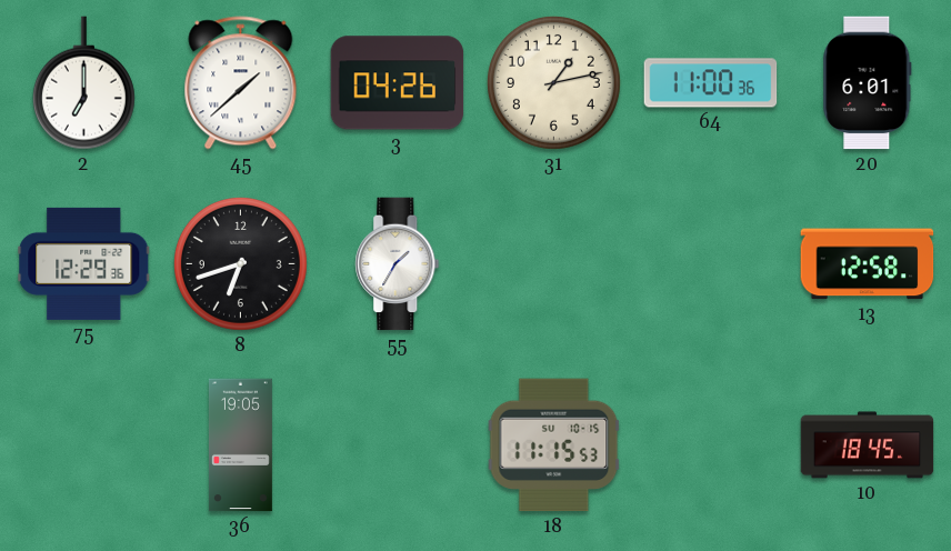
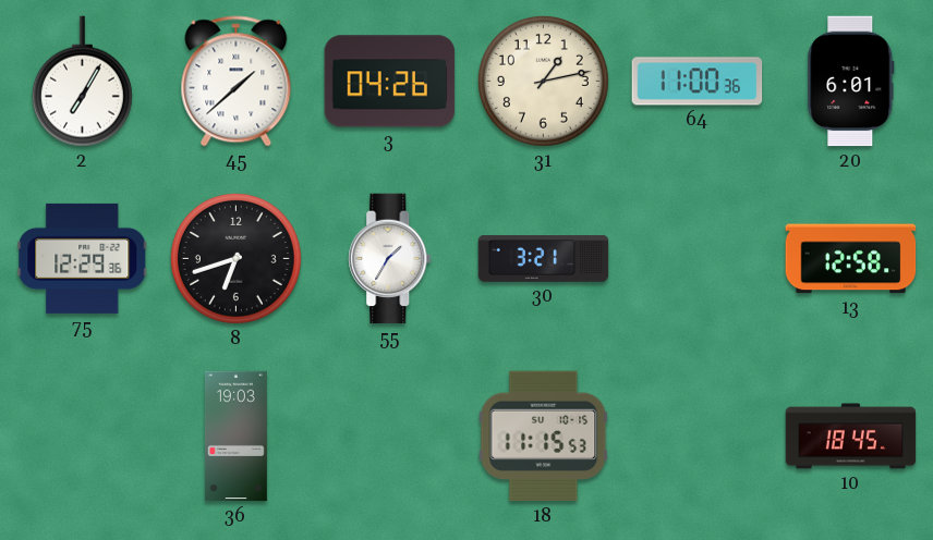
2: 7:00 -> 7:05 (82, 82)
30: none -> 3:21 (544, 259)
36: 19:05 -> 19:03 (235, 437)
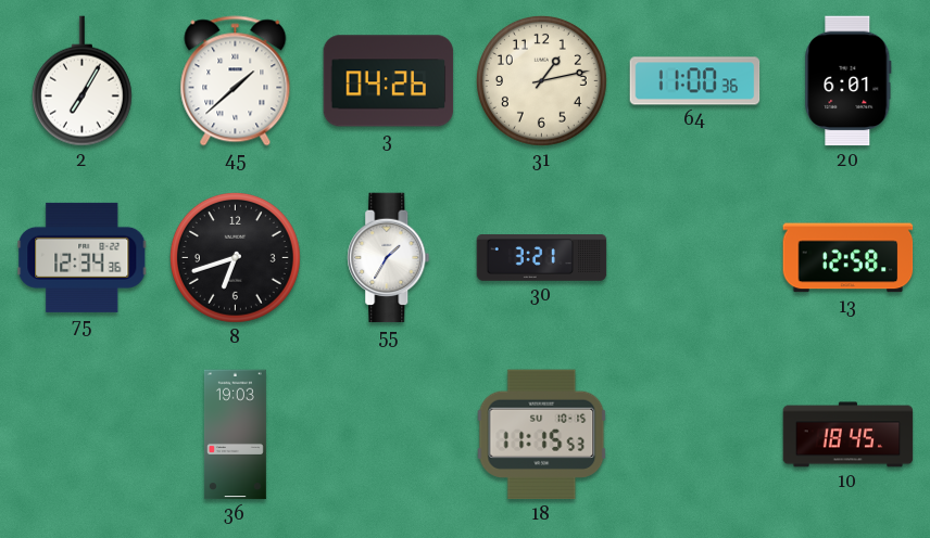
75: 12:29 -> 12:34 (83, 257)
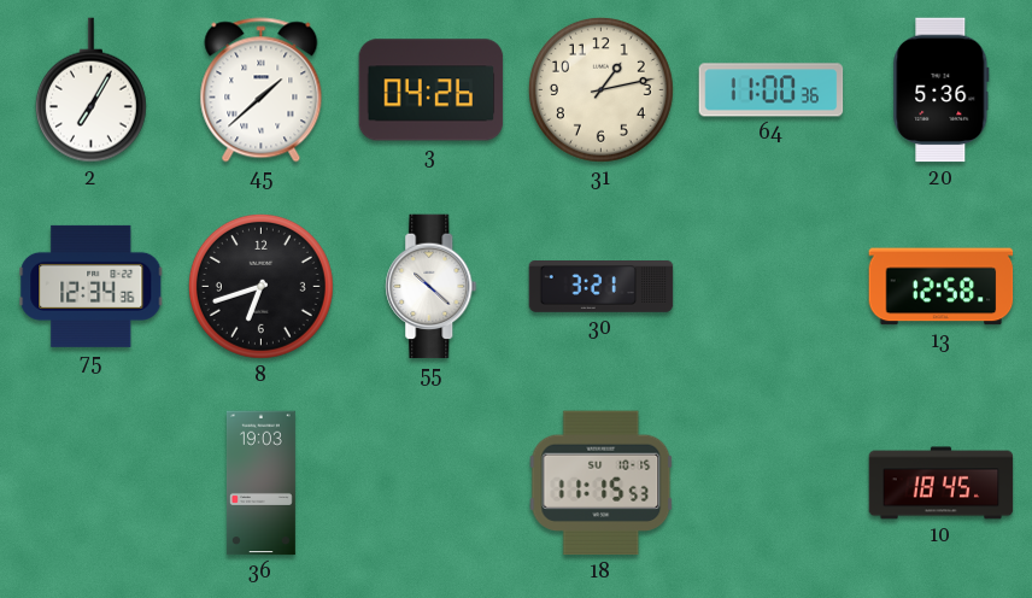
20: 6:01 -> 5:36 (942, 90)
55: 1:35 -> 10:22 (432, 287)
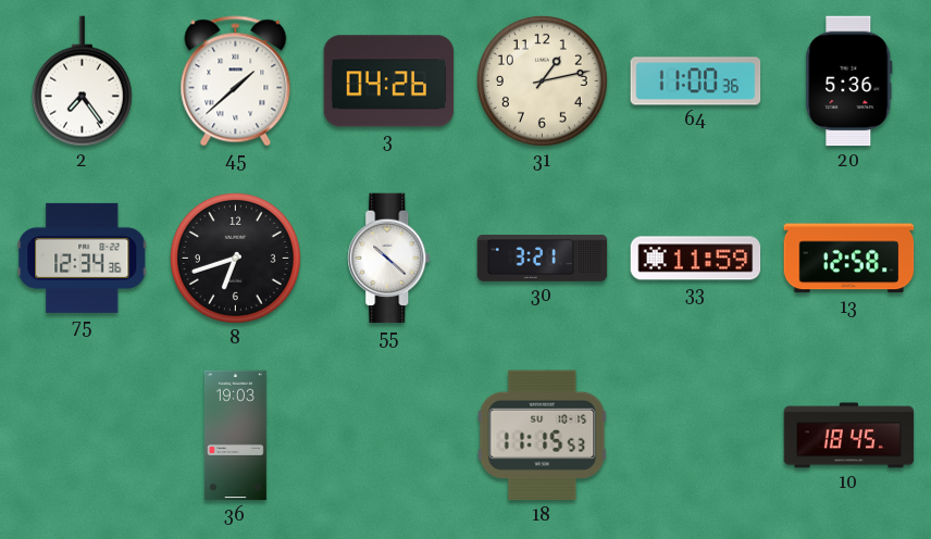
2: 7:05 -> 7:24 (82, 82)
33: none -> 11:59 (696, 259)
